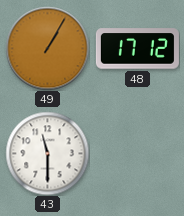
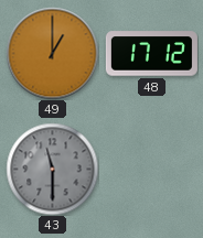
49: 1:05 -> 1:00 (52, 53)
43 dial: white -> grey (52, 169)
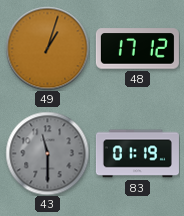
49: 1:00 -> 1:03 (47, 48)
83: none -> 01:19 (137, 154)
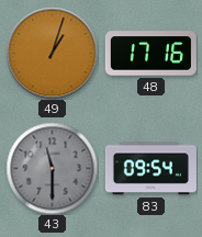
48: 17:12 -> 17:16 (150, 54)
83: 01:19 -> 09:54 (150, 169)
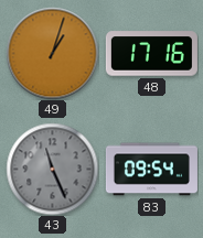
43: 11:30 -> 11:26 (52, 169)
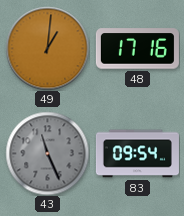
49: 1:03 -> 1:01 (47, 48)
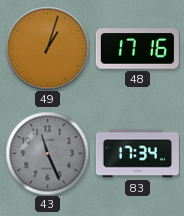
49: 1:01 -> 1:03 (47, 48)
83: 09:54 -> 17:34 (137, 154)
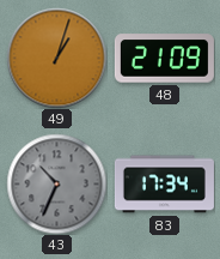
48: 17:16 -> 21:09 (164, 59)
43: 11:26 -> 10:34 (56, 183)
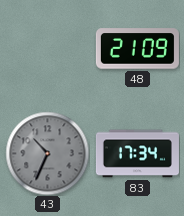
49: 1:03 -> none (56, 58)
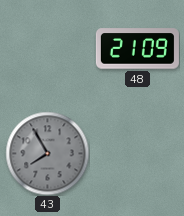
43: 10:34 -> 7:55 (47, 153)
83: 17:34 -> none (137, 154)
